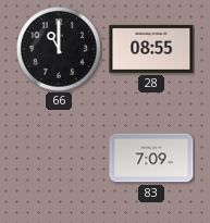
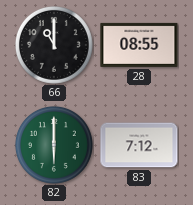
82: none -> 6:00 (54, 145)
83: 7:09 -> 7:12 (139, 145)
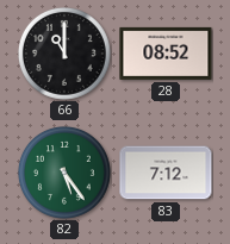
28: 08:55 -> 08:52 (166, 54)
82: 6:00 -> 5:24 (64, 173)
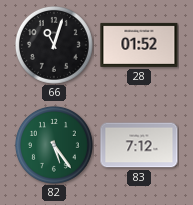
66: 11:00 -> 11:03 (54, 45)
28: 08:52 -> 01:52 (139, 45)
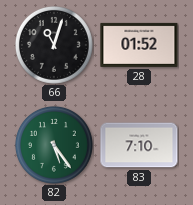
83: 7:12 -> 7:10 (139, 145)
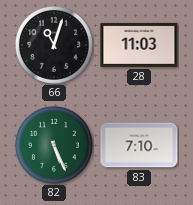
28: 01:52 -> 11:03 (139, 45)
82: 5:24 -> 5:26 (54, 145)
